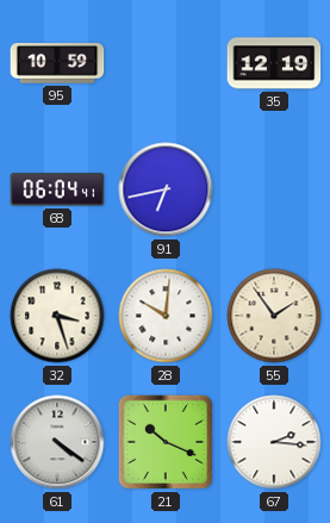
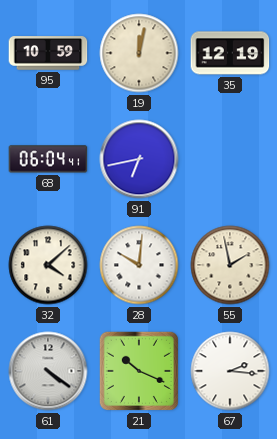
19: none -> 12:02 (139, 53)
32: 3:27 -> 4:08 (48, 265)
55: 1:54 -> 1:58 (230, 265)
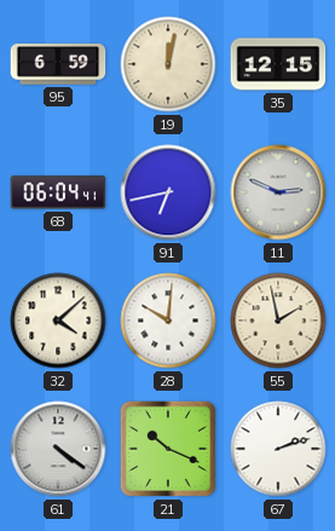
95: 10:59 -> 6:59 (58, 64)
35: 12:19 -> 12:15 (278, 64)
11: none -> 2:49 (278, 192)
67: 2:16 -> 2:12 (278, 449)
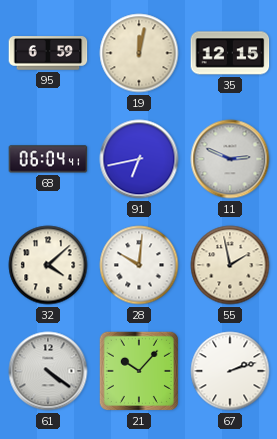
21: 10:19 -> 10:07 (139, 371)
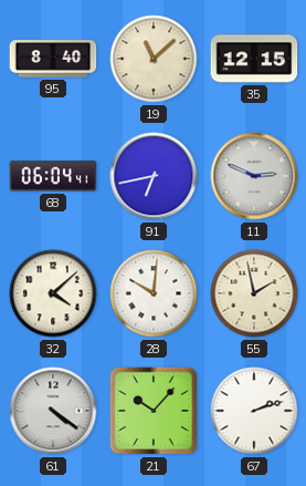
95: 6:59 -> 8:40 (53, 59)
19: 12:02 -> 11:08 (154, 59)
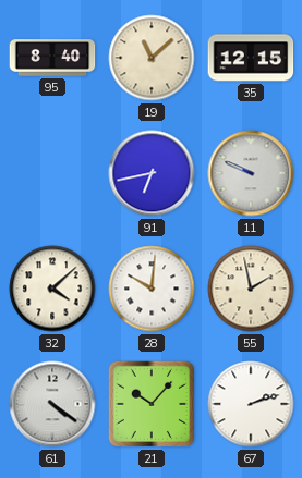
68: 06:04 -> none (53, 176)
11: 2:49 -> 9:49 (251, 173)
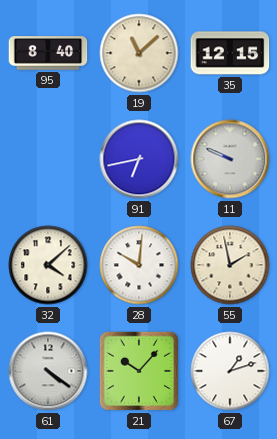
67: 2:12 -> 1:12 (230, 371)
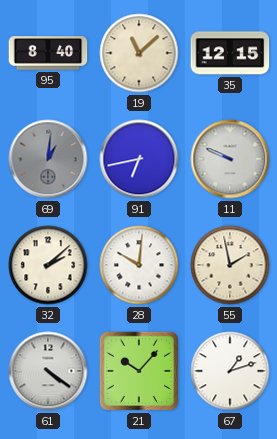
69: none -> 1:01 (48, 159)
32: 4:08 -> 2:08 (48, 265)
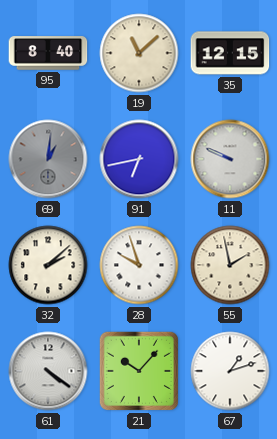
28: 10:01 -> 9:57 (139, 265)
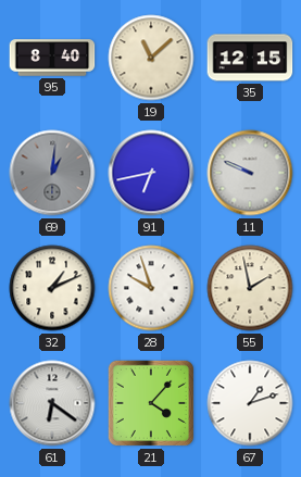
32: 2:08 -> 1:11 (52, 288)
61: 4:21 -> 6:21 (52, 403)
21: 10:07 -> 4:07 (151, 403)
